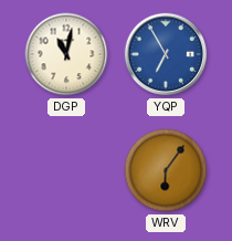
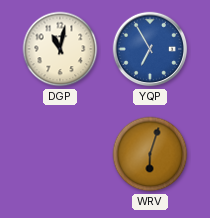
WRV: 6:06 -> 6:03 (150, 154)
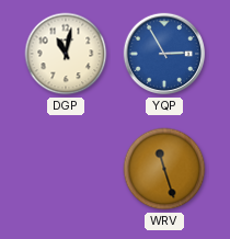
YQP: 6:55 -> 2:55 (164, 54)
WRV: 6:03 -> 11:27 (164, 169)
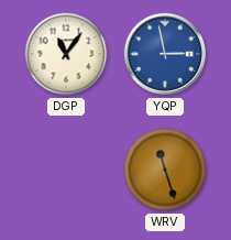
DGP: 11:02 -> 11:06 (66, 54)
YQP: 2:55 -> 2:58 (165, 54)
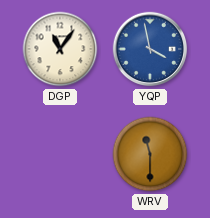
YQP: 2:58 -> 3:58 (150, 49)
WRV: 11:27 -> 11:30 (150, 154)
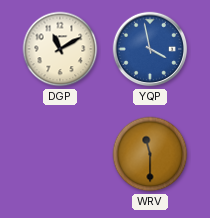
DGP: 11:06 -> 11:10 (60, 49)
